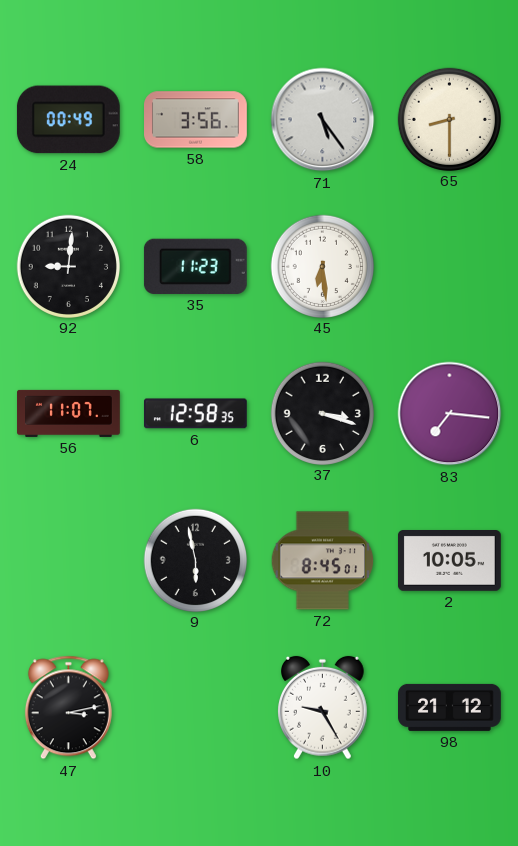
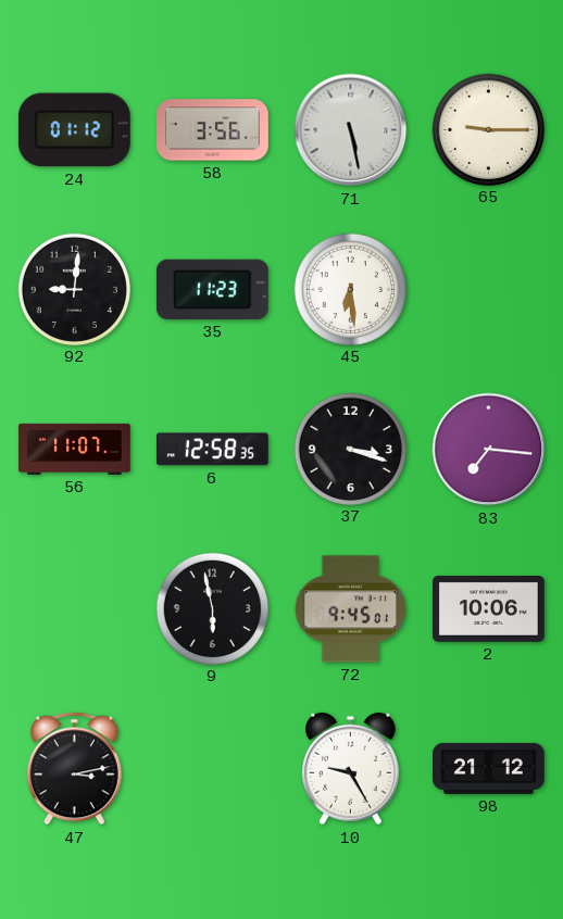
24: 00:49 -> 01:12 (74, 130)
71: 5:24 -> 5:28 (351, 130)
65: 8:30 -> 9:15 (488, 129)
72: 8:45 -> 9:45 (351, 609)
2: 10:05 -> 10:06 (488, 609)
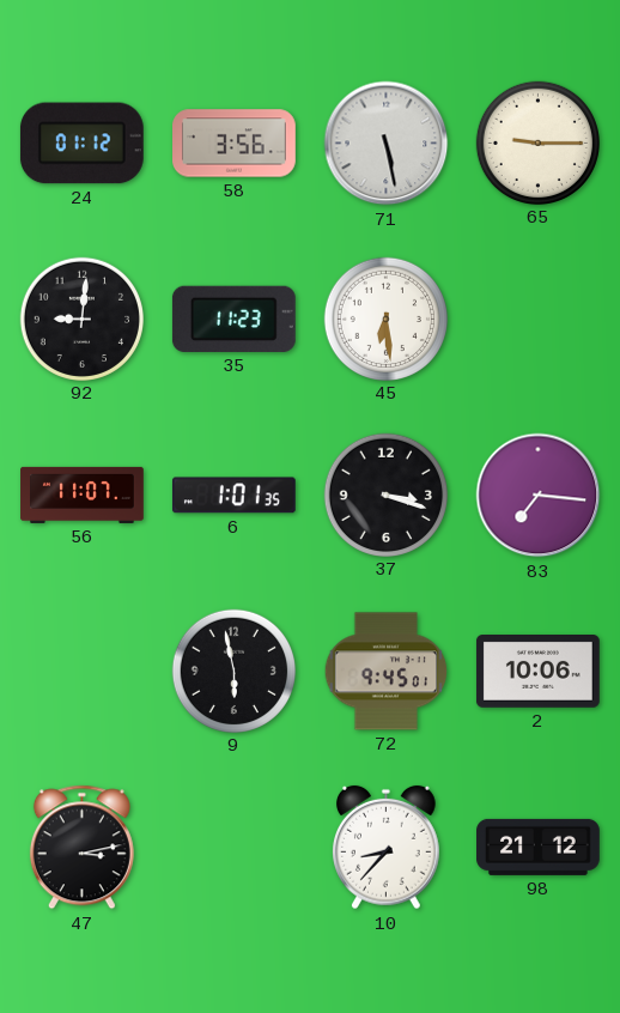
6: 12:58 -> 1:01 (233, 496)
10: 9:25 -> 8:37 (387, 848)
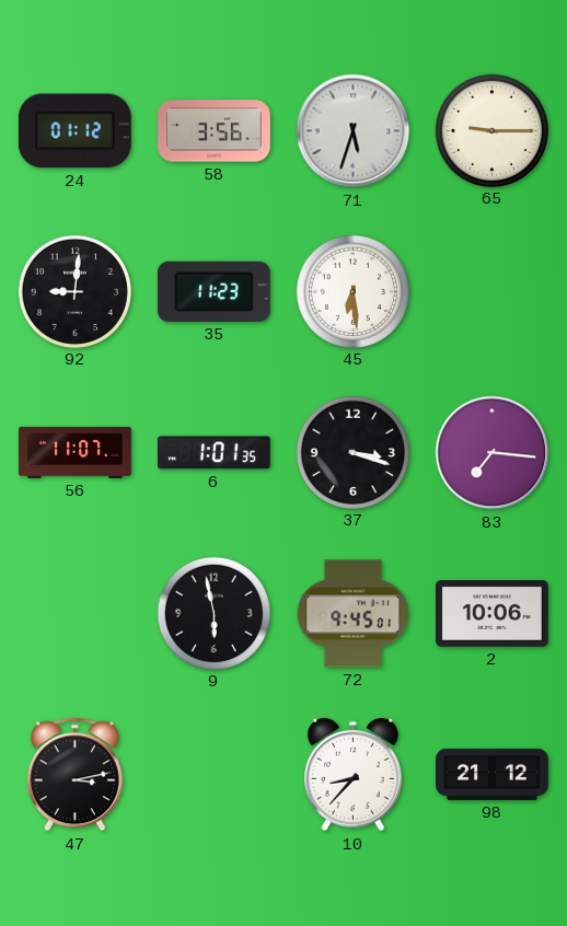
71: 5:28 -> 5:33 (354, 131)
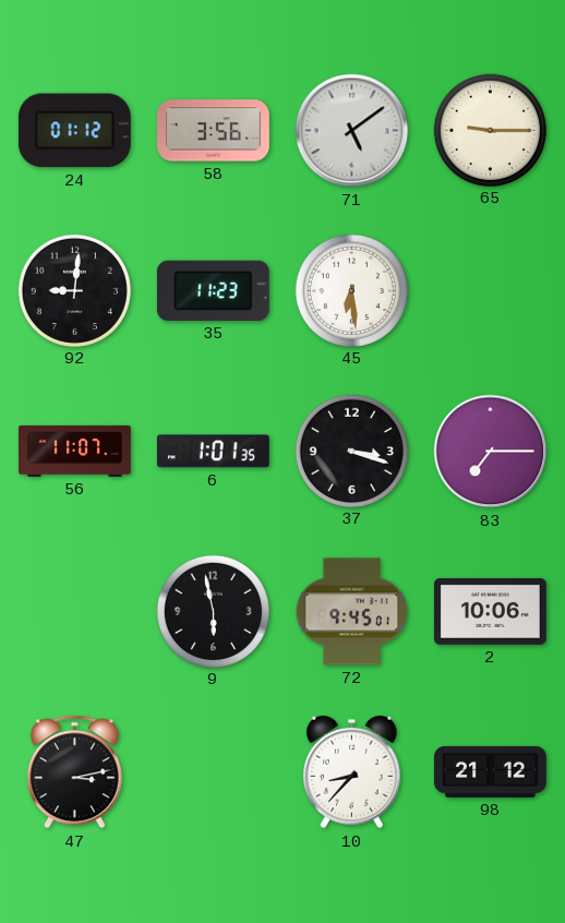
71: 5:33 -> 5:09 (352, 131)
83: 7:16 -> 7:15 (491, 452)
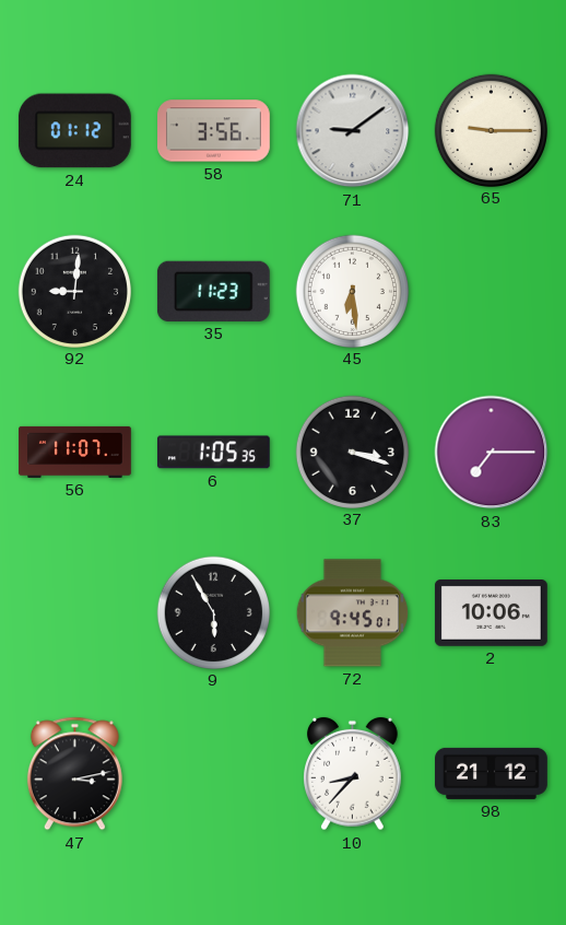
71: 5:09 -> 9:09 (353, 131)
6: 1:01 -> 1:05 (213, 453)
9: 5:58 -> 5:55 (213, 612)
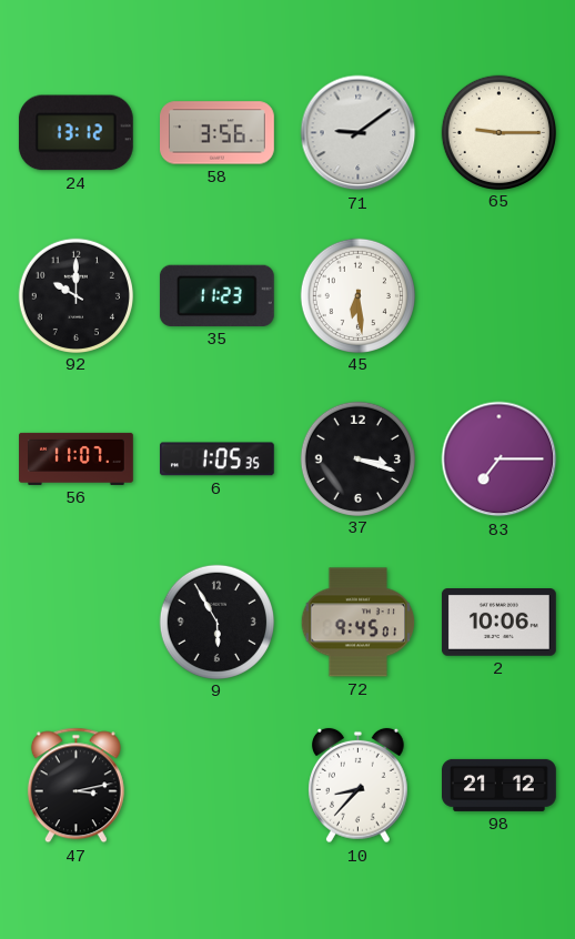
24: 01:12 -> 13:12 (75, 133)
92: 9:01 -> 10:00 (75, 295)
